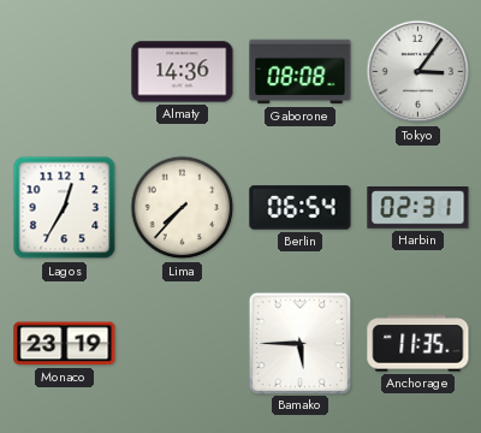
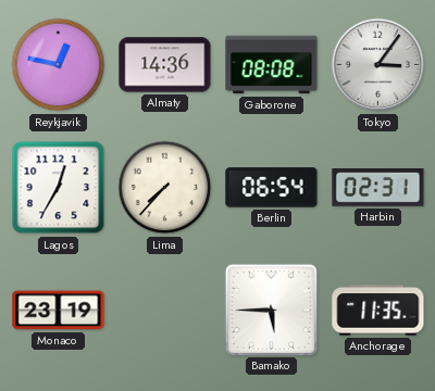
Reykjavik: none -> 12:47 (59, 65)
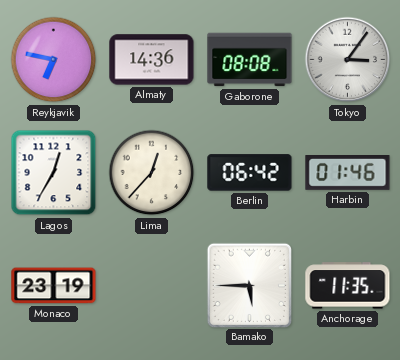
Reykjavik: 12:47 -> 6:47 (54, 60)
Lima: 7:37 -> 12:37 (152, 173)
Berlin: 06:54 -> 06:42 (250, 173)
Harbin: 02:31 -> 01:46 (348, 173)
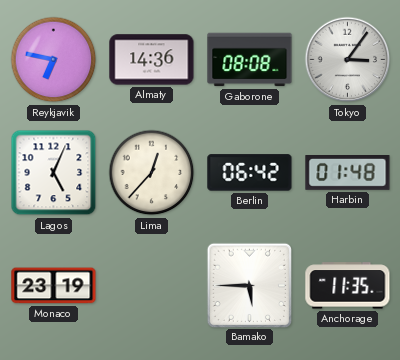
Lagos: 12:35 -> 5:04 (54, 173)
Harbin: 01:46 -> 01:48 (348, 173)
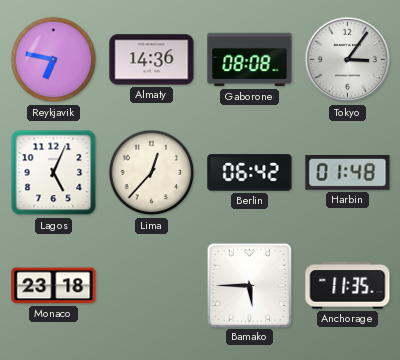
Monaco: 23:19 -> 23:18 (54, 286)
